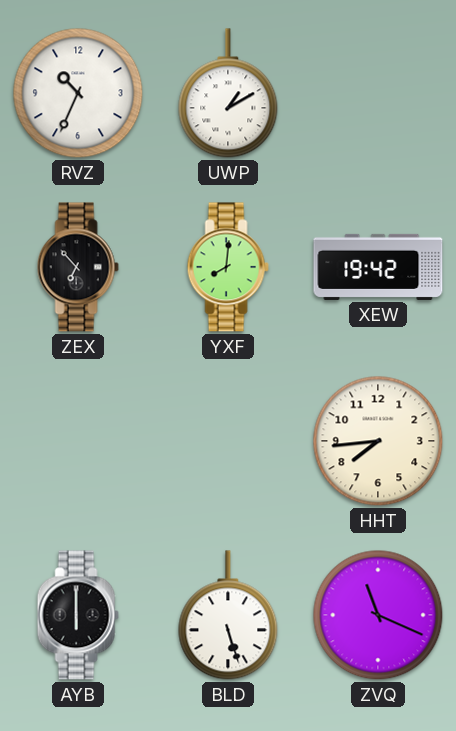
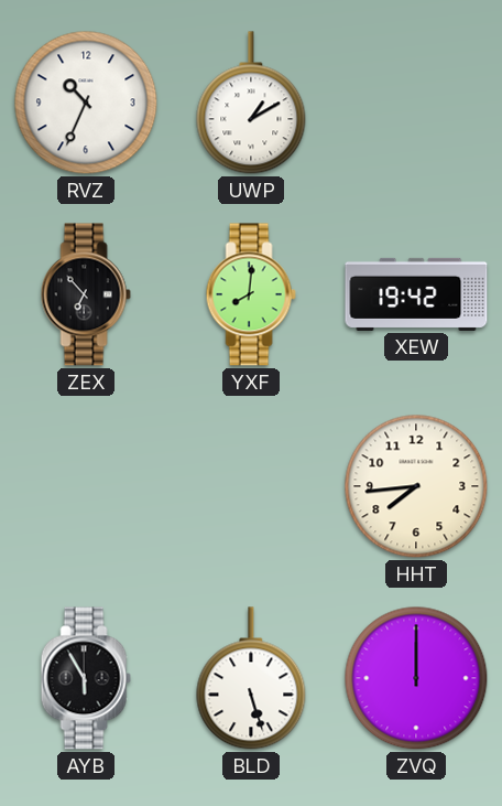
AYB: 6:00 -> 5:55 (86, 678)
ZVQ: 11:19 -> 12:00 (416, 678)
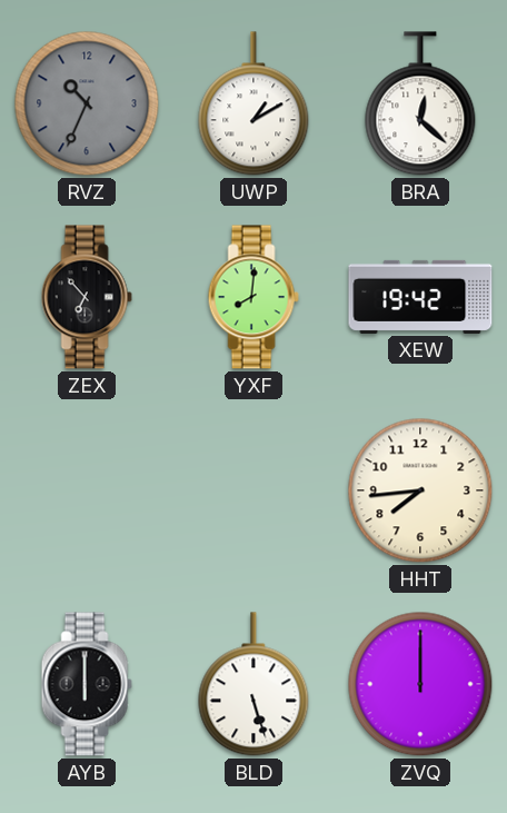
RVZ dial: white -> grey (87, 103)
BRA: none -> 12:22 (420, 103)
AYB: 5:55 -> 6:00 (87, 684)
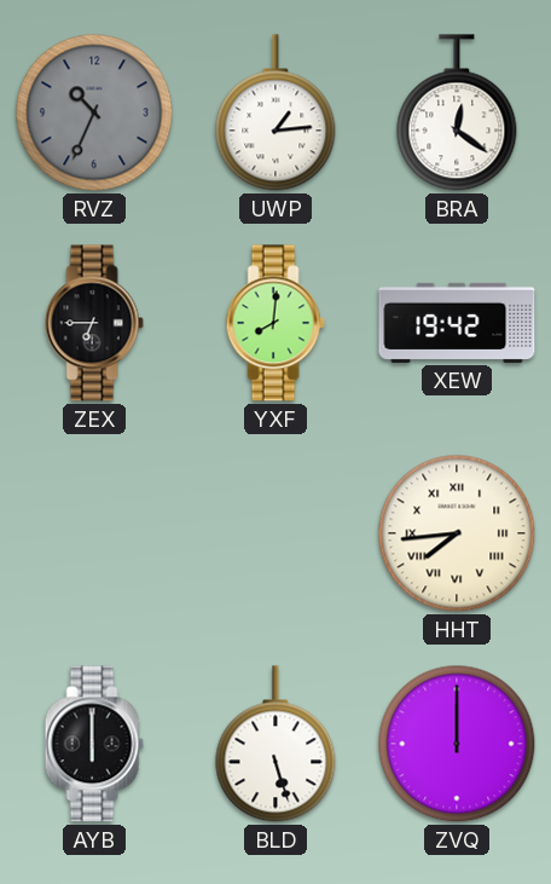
UWP: 1:10 -> 1:14 (275, 112)
BRA: 12:22 -> 12:21 (457, 112)
ZEX: 6:53 -> 6:45 (94, 323)
HHT numerals: Arabic -> Roman (457, 533)
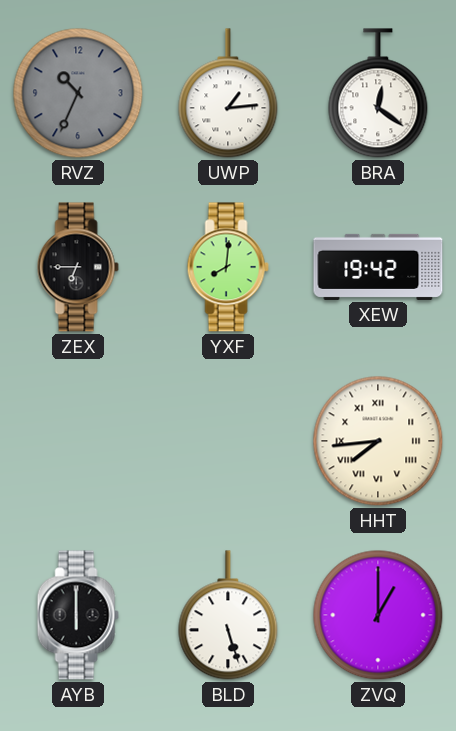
ZVQ: 12:00 -> 1:00 (378, 615)
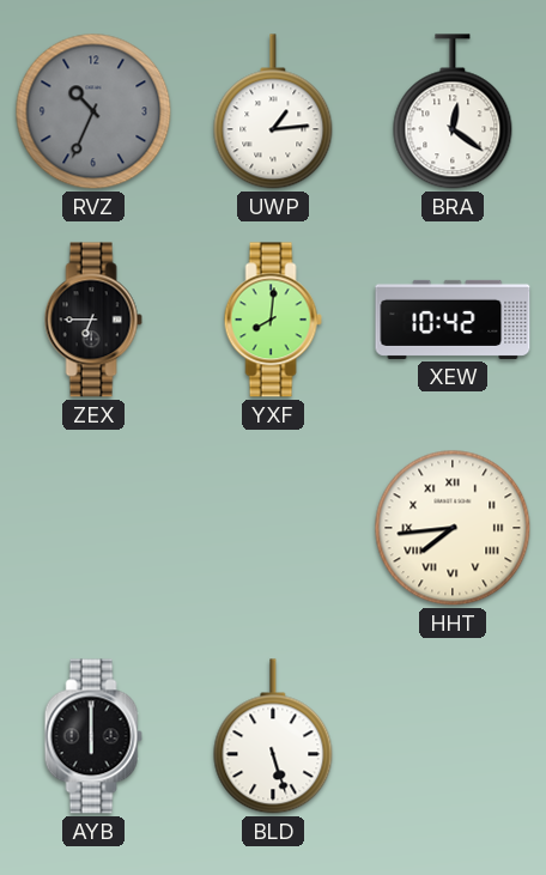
XEW: 19:42 -> 10:42 (453, 320)
ZVQ: 1:00 -> none (378, 615)
